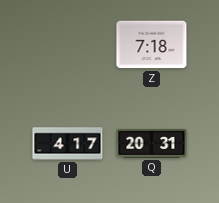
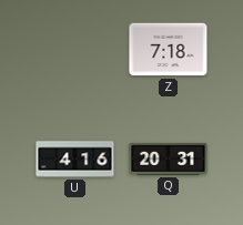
U: 4:17 -> 4:16 (75, 160)
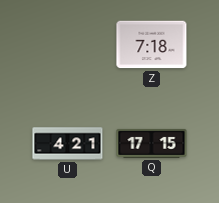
U: 4:16 -> 4:21 (68, 144)
Q: 20:31 -> 17:15 (152, 143)
